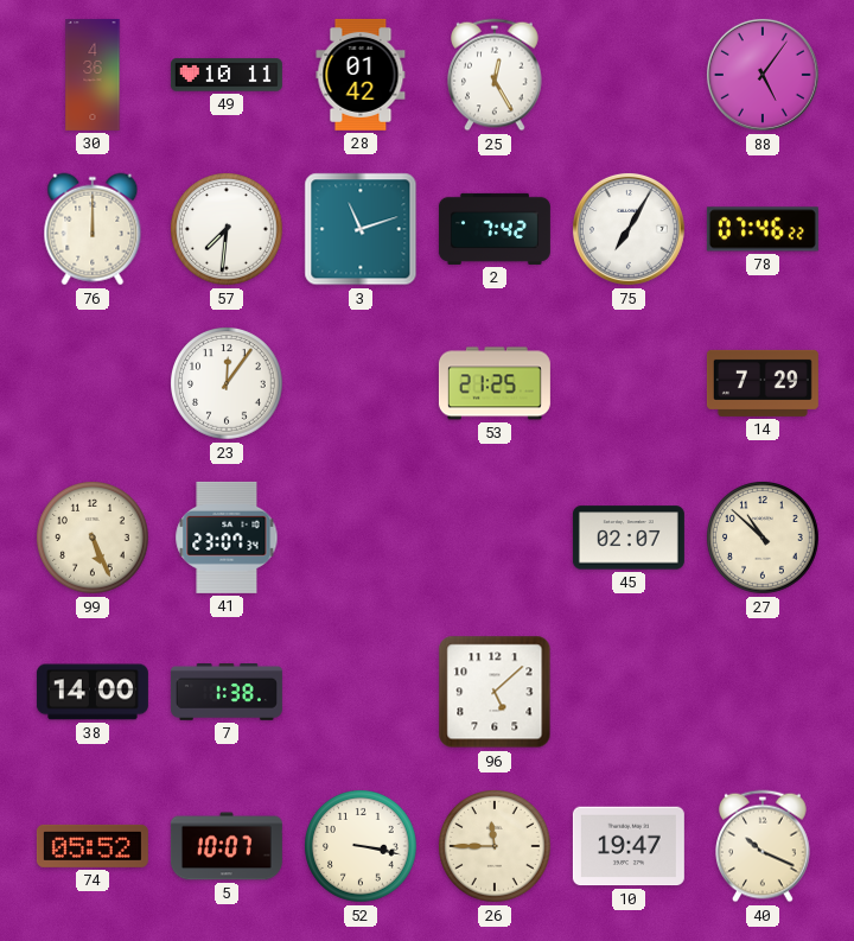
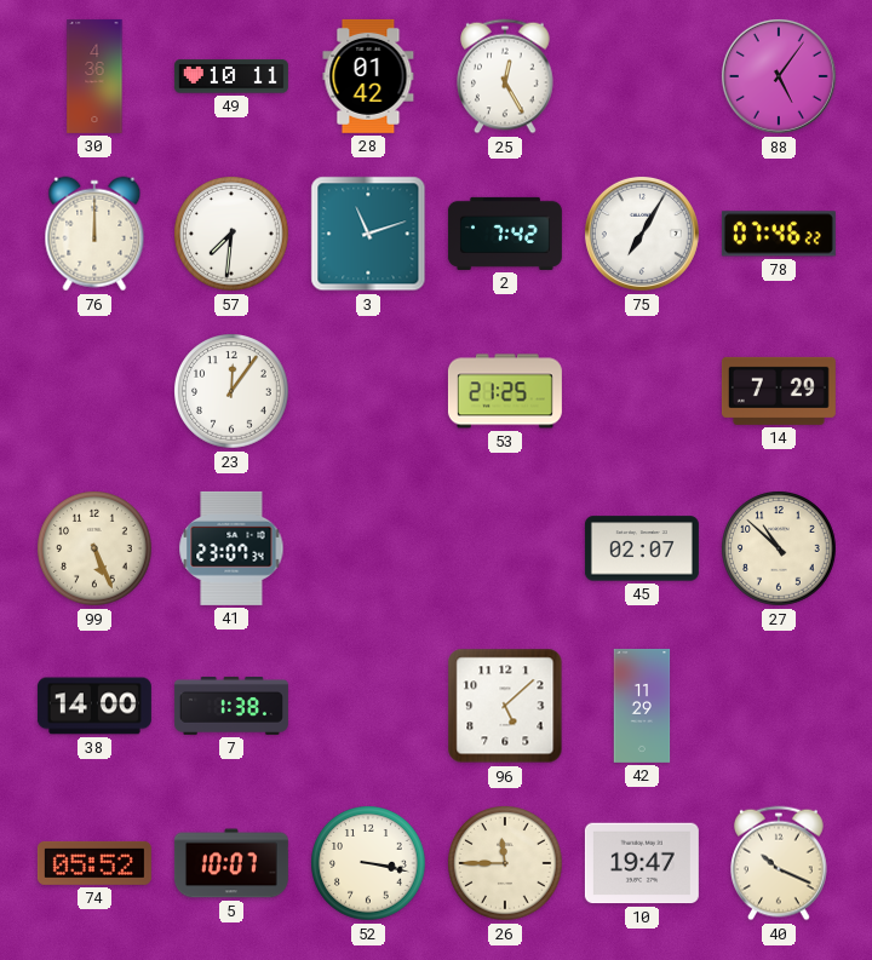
42: none -> 11:29 (642, 706)
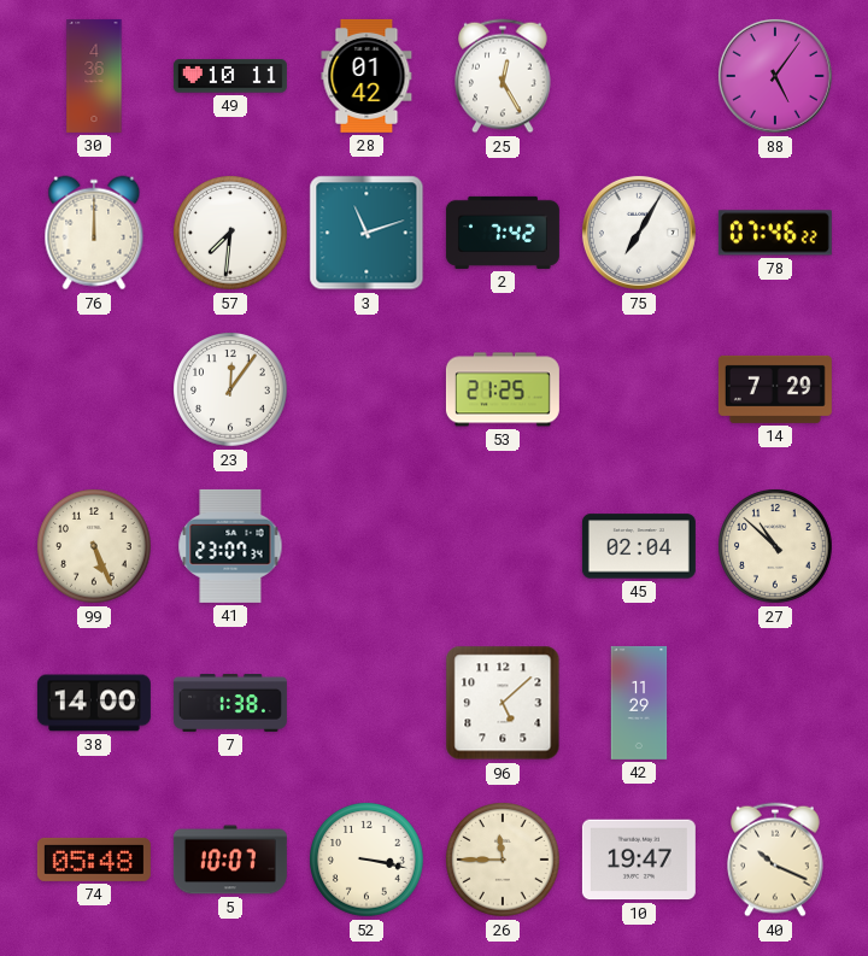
45: 02:07 -> 02:04 (639, 546)
74: 05:52 -> 05:48 (94, 860)
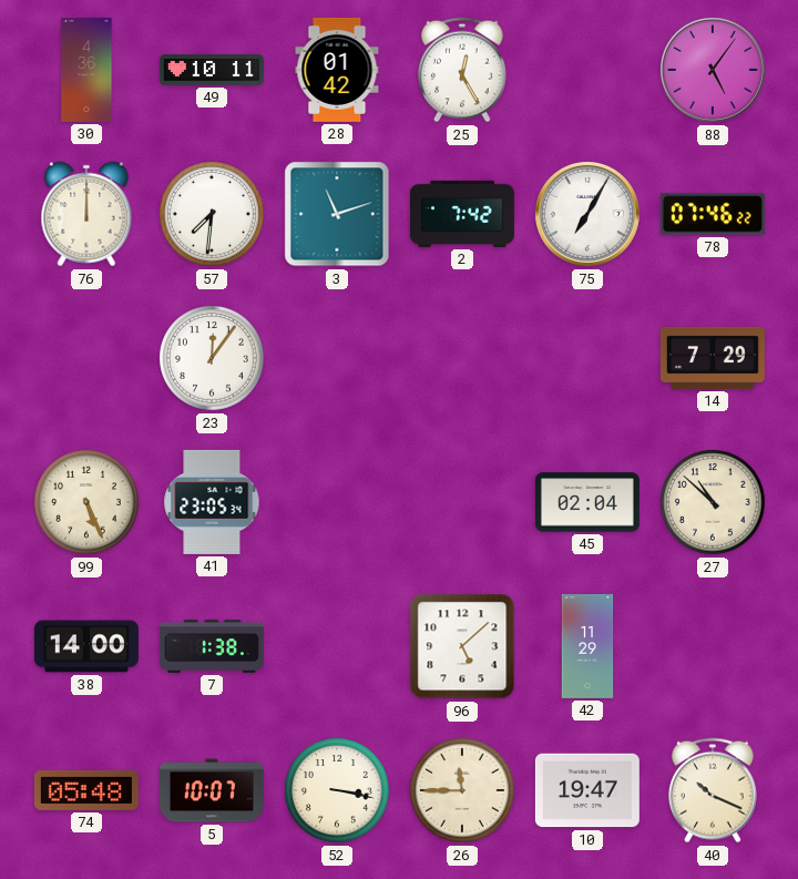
53: 21:25 -> none (503, 389)
41: 23:07 -> 23:05 (212, 502)
